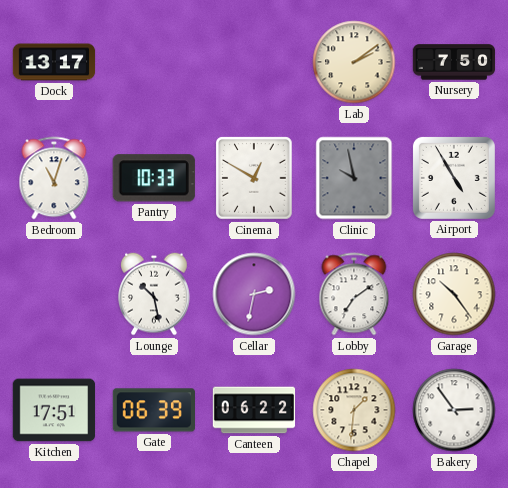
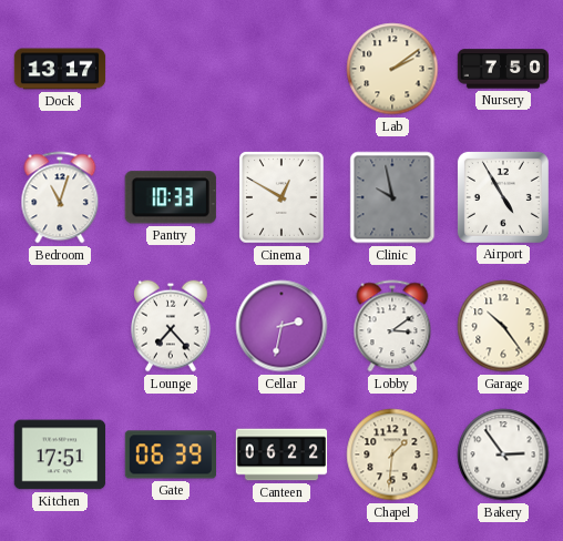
Lounge: 10:28 -> 7:23 (172, 326)
Lobby: 7:09 -> 3:09 (392, 326)
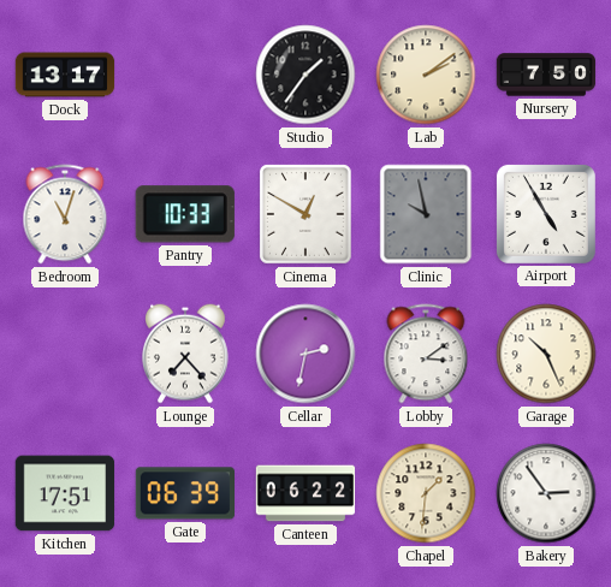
Studio: none -> 1:36 (305, 75)
Garage: 10:24 -> 10:26 (546, 354)
